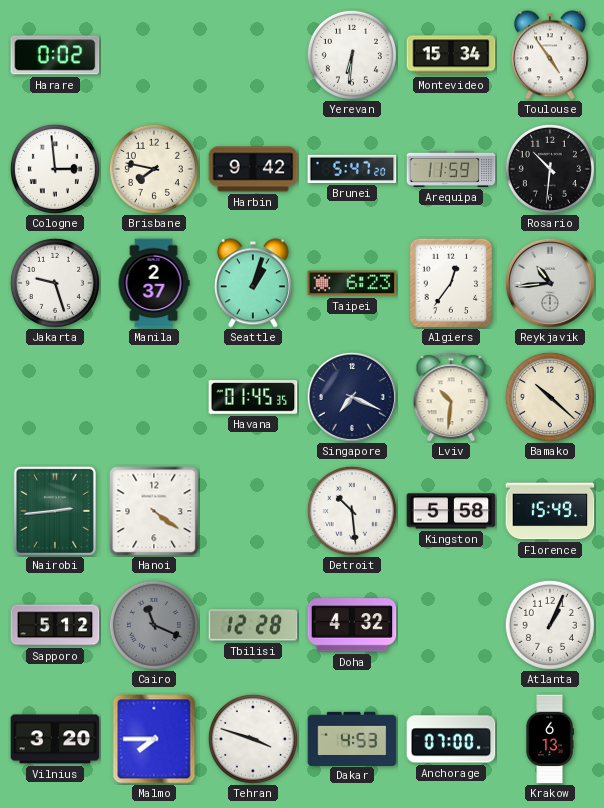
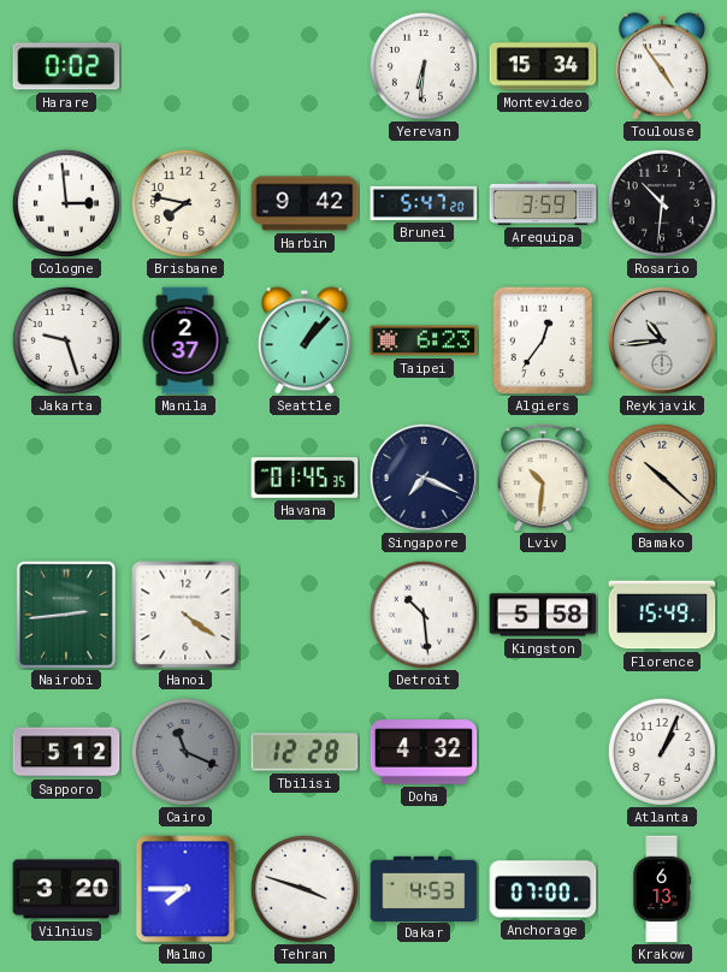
Arequipa: 11:59 -> 3:59 (543, 203)
Seattle: 1:03 -> 1:07 (305, 340)
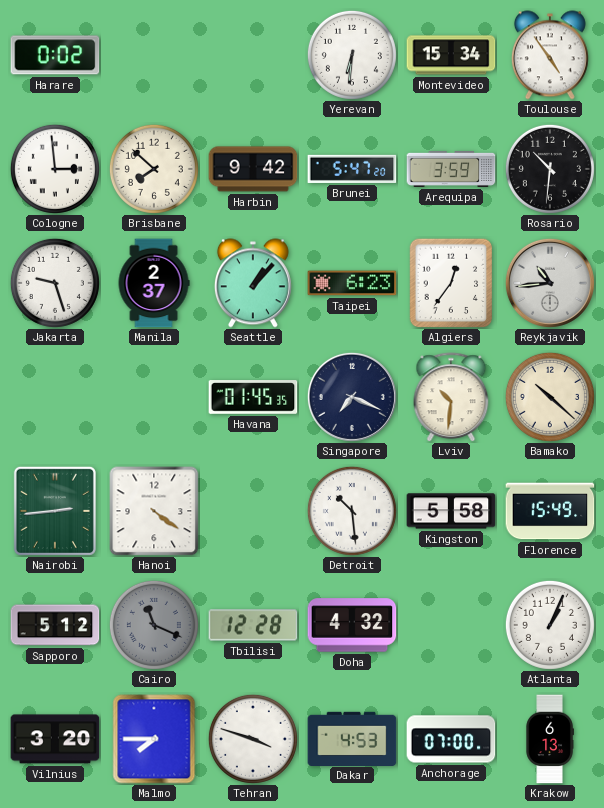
Brisbane: 7:47 -> 7:52 (154, 169)
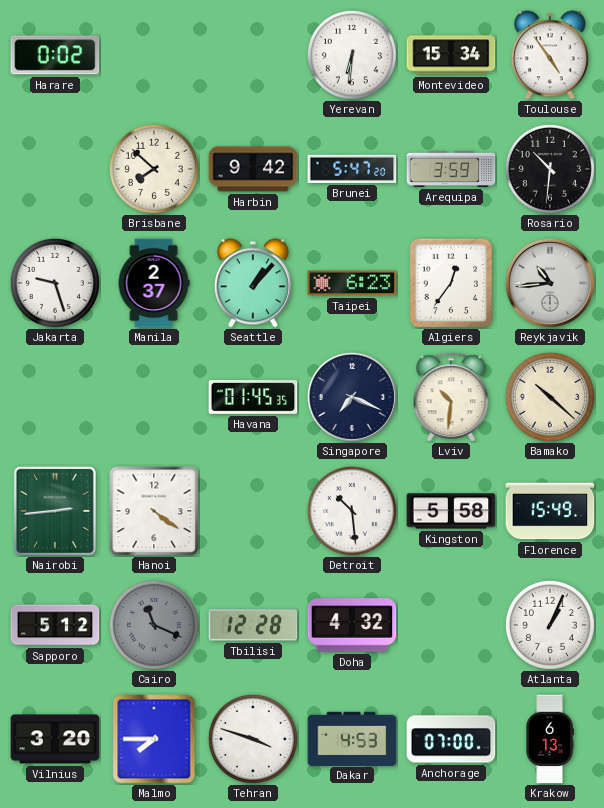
Cologne: 2:59 -> none (55, 169)
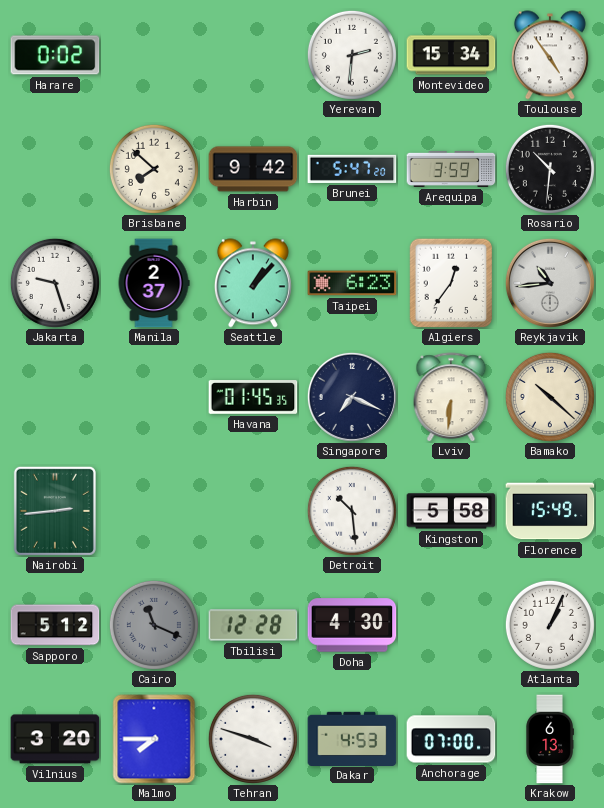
Yerevan: 6:31 -> 2:31 (352, 55)
Lviv: 10:31 -> 6:31 (451, 397)
Hanoi: 4:21 -> none (154, 511)
Doha: 4:32 -> 4:30 (352, 625)
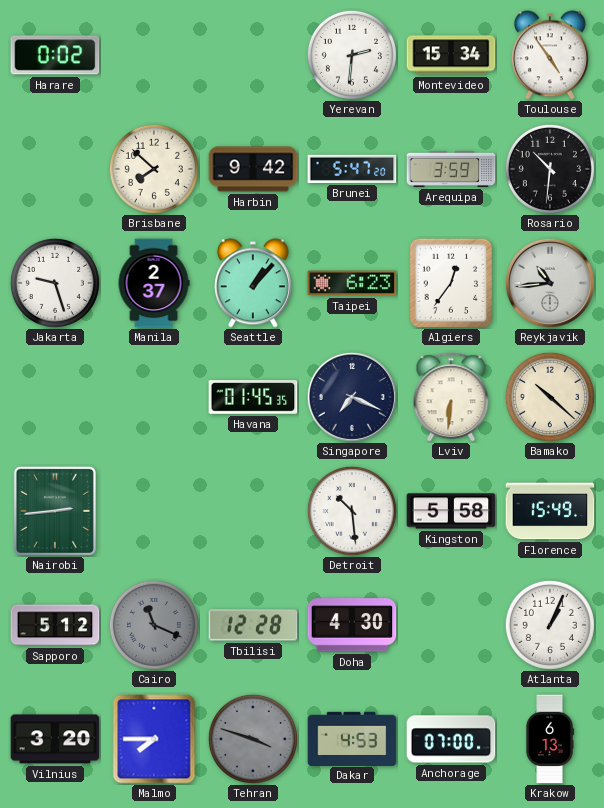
Tehran dial: white -> grey (253, 739)
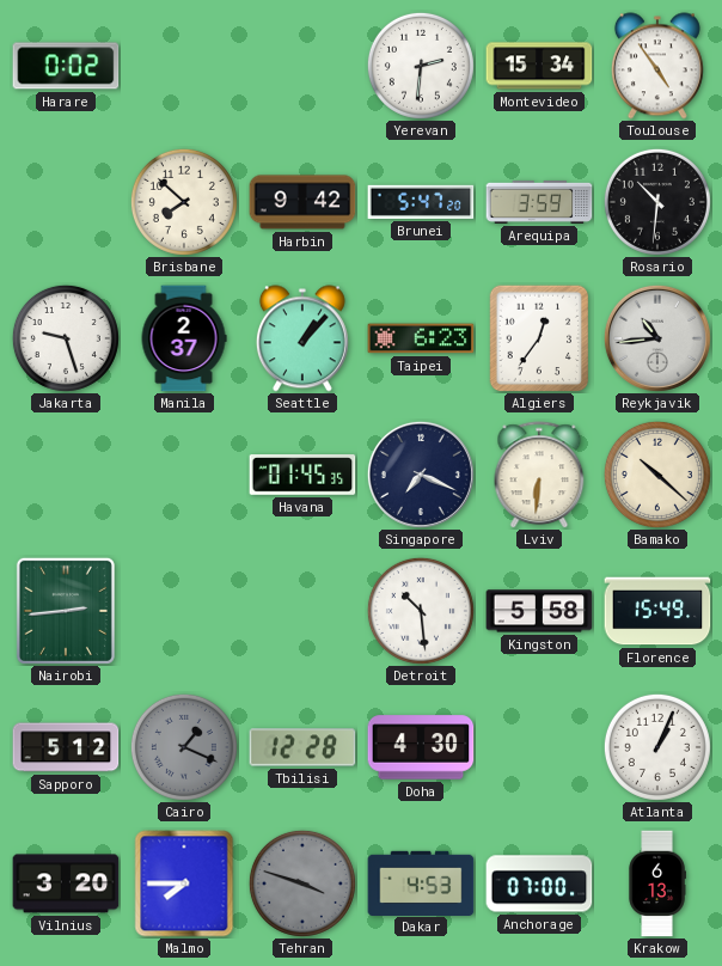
Cairo: 11:19 -> 1:19 (184, 747)
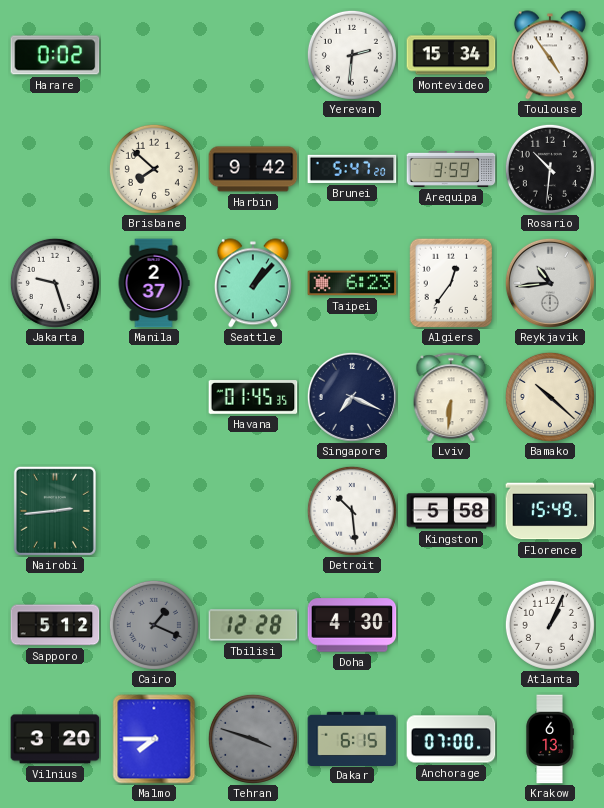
Dakar: 4:53 -> 6:15 (352, 738)
